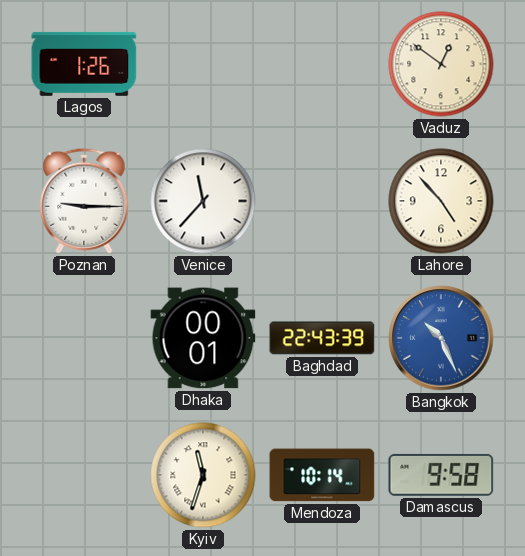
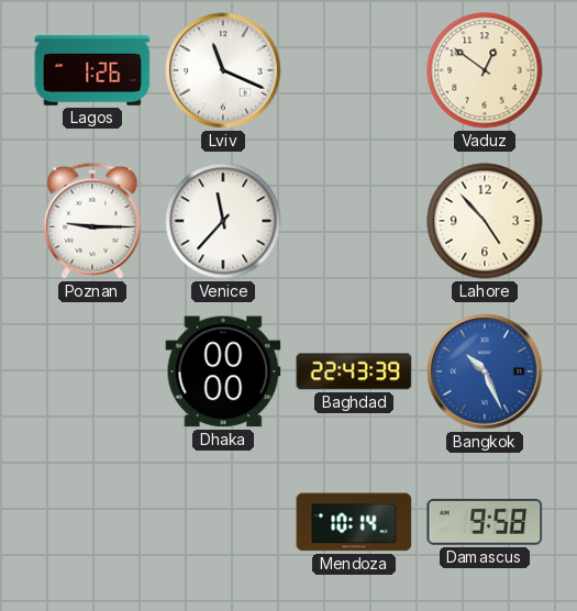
Lviv: none -> 11:19 (223, 70)
Dhaka: 00:01 -> 00:00 (223, 371)
Kyiv: 11:33 -> none (203, 475)
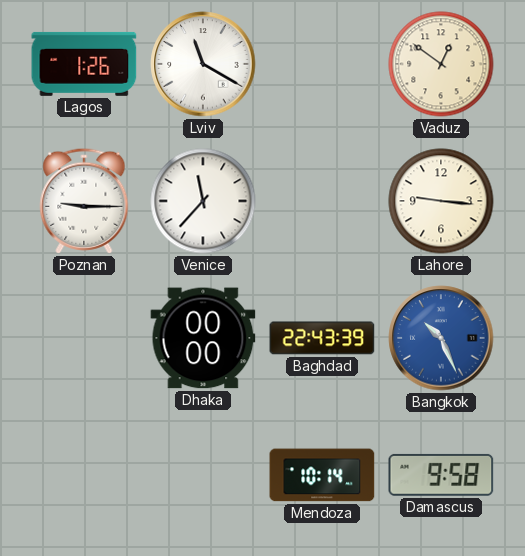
Lviv: 11:19 -> 11:20 (203, 64)
Lahore: 4:53 -> 9:16 (441, 201)
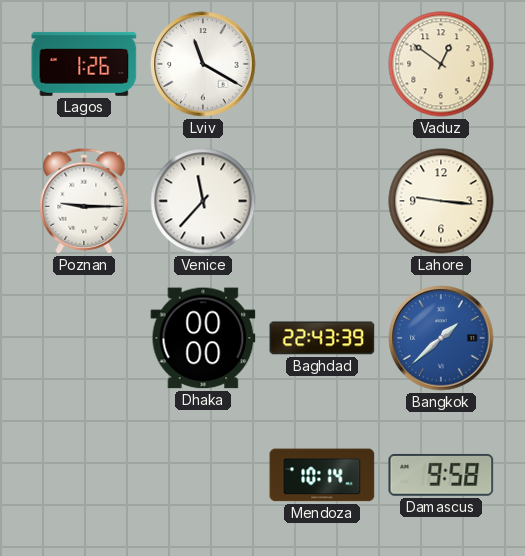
Bangkok: 10:26 -> 1:38 (441, 338)
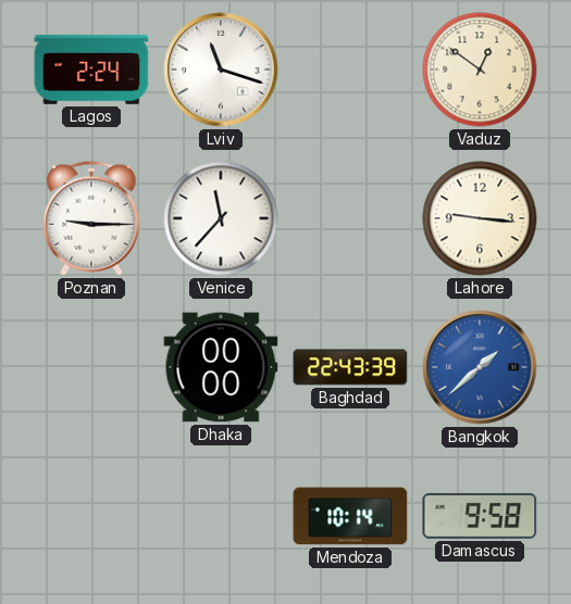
Lagos: 1:26 -> 2:24 (91, 70)
Lviv: 11:20 -> 11:18 (221, 70)
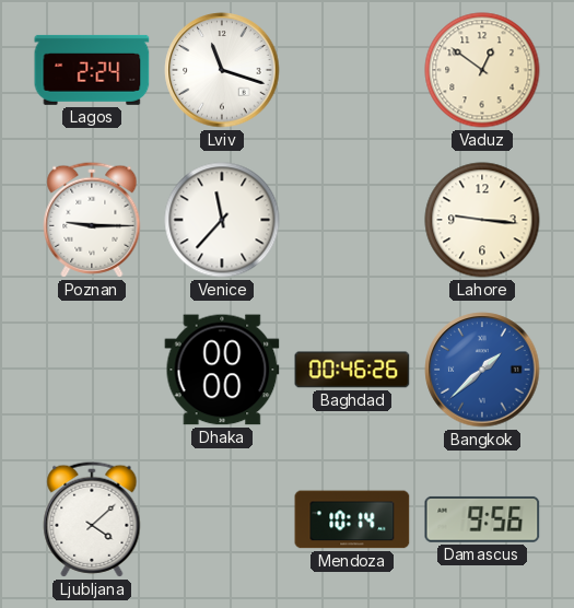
Baghdad: 22:43 -> 00:46 (352, 370)
Ljubljana: none -> 4:08 (92, 519)
Damascus: 9:58 -> 9:56 (482, 519)
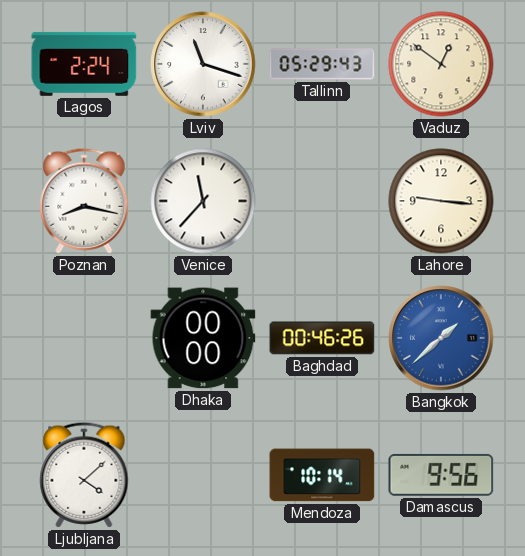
Tallinn: none -> 05:29 (322, 64)
Poznan: 9:15 -> 8:17 (84, 201)
